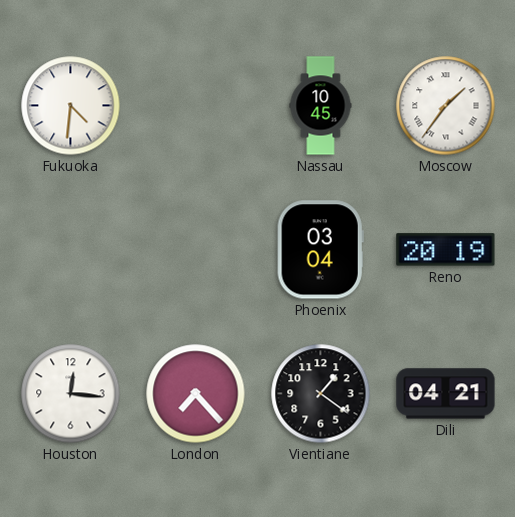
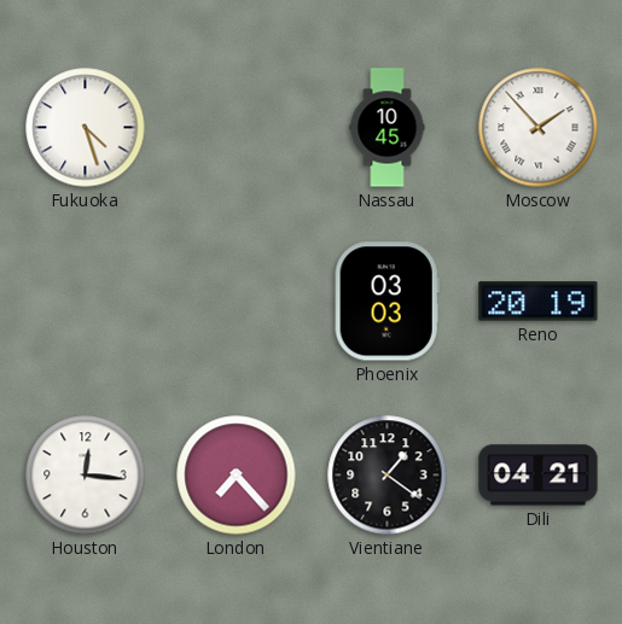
Fukuoka: 4:31 -> 4:27 (86, 128)
Moscow: 1:36 -> 1:53 (539, 128)
Phoenix: 03:04 -> 03:03 (386, 302)
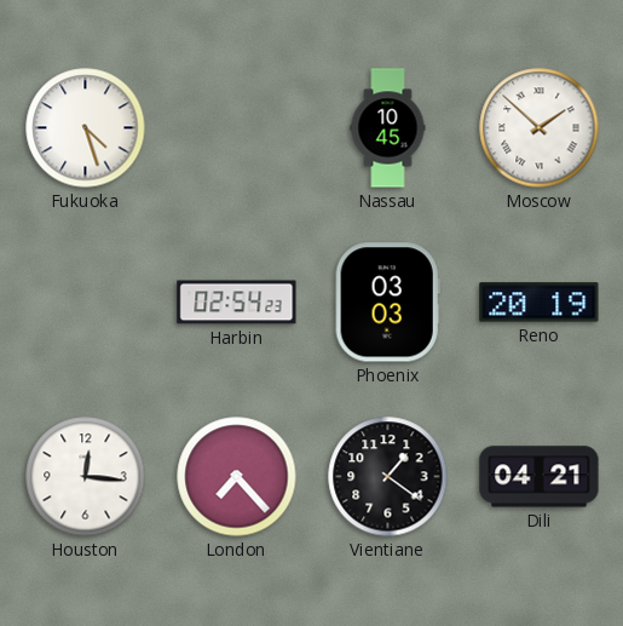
Moscow: 1:53 -> 1:52 (540, 128)
Harbin: none -> 02:54 (237, 303)
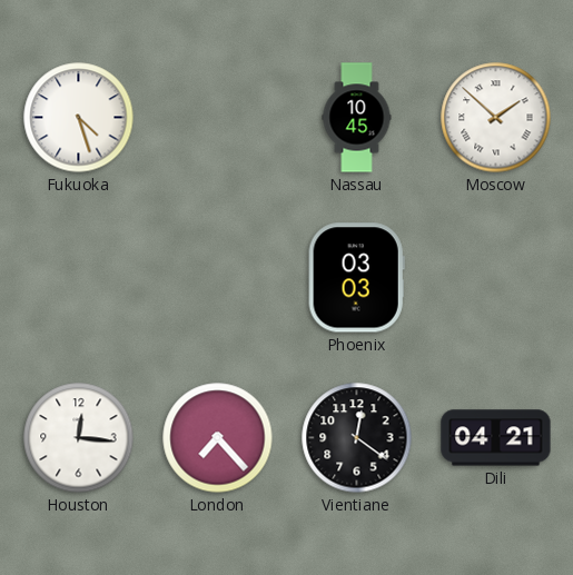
Harbin: 02:54 -> none (237, 303)
Reno: 20:19 -> none (540, 303)
Vientiane: 1:21 -> 12:21 (357, 438)
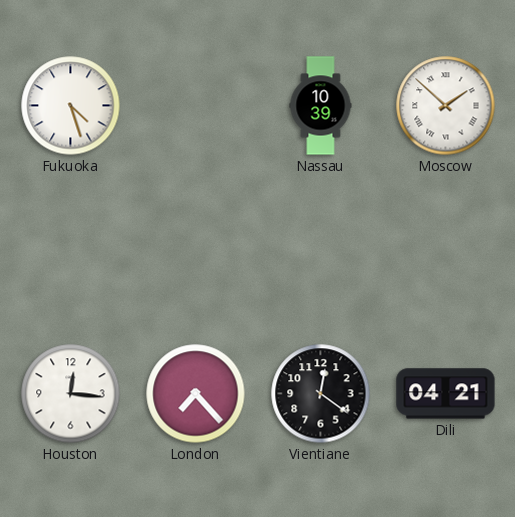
Nassau: 10:45 -> 10:39 (321, 106)
Phoenix: 03:03 -> none (356, 278)
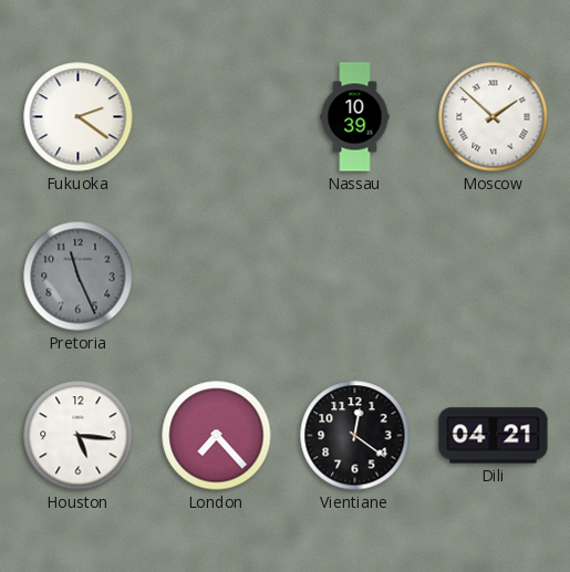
Fukuoka: 4:27 -> 2:21 (79, 117)
Pretoria: none -> 11:26 (79, 277)
Houston: 12:16 -> 5:16 (79, 436)
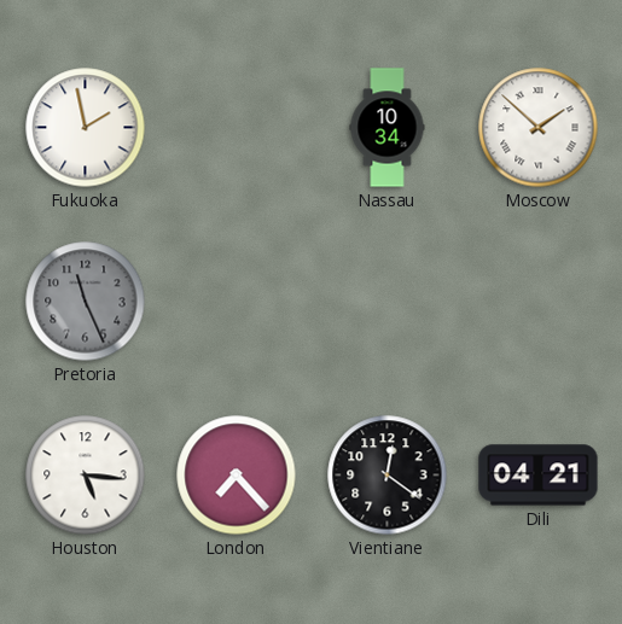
Fukuoka: 2:21 -> 1:58 (86, 128)
Nassau: 10:39 -> 10:34 (388, 128)
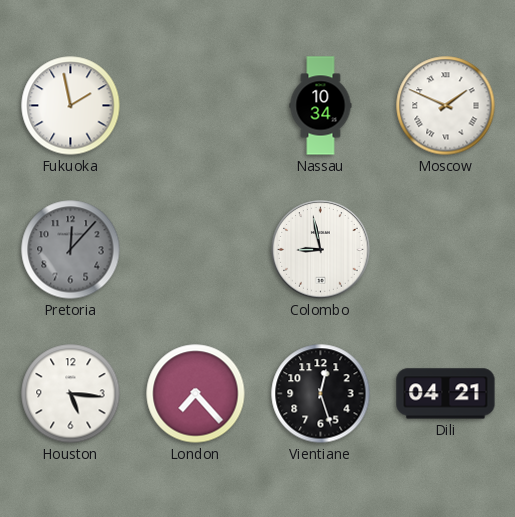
Moscow: 1:52 -> 1:49 (446, 106)
Pretoria: 11:26 -> 12:07 (71, 250)
Colombo: none -> 8:58 (321, 250)
Vientiane: 12:21 -> 12:27 (321, 394)
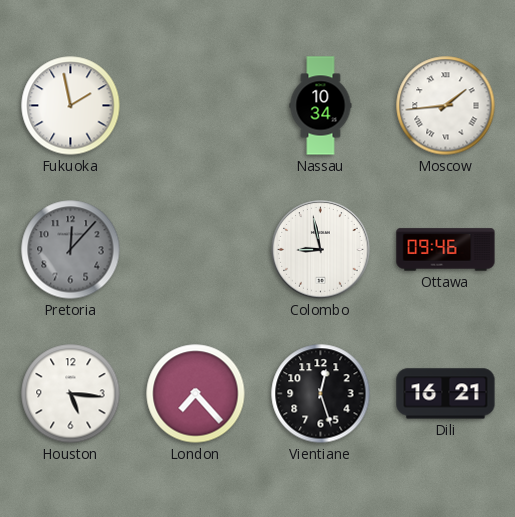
Moscow: 1:49 -> 1:44 (446, 106)
Ottawa: none -> 09:46 (446, 250)
Dili: 04:21 -> 16:21 (446, 394)
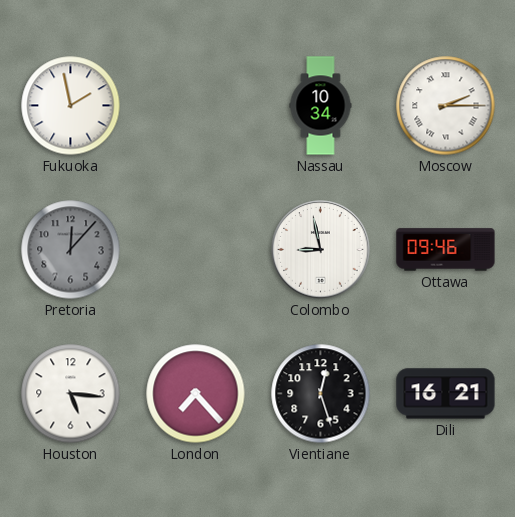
Moscow: 1:44 -> 2:15 (446, 106)
